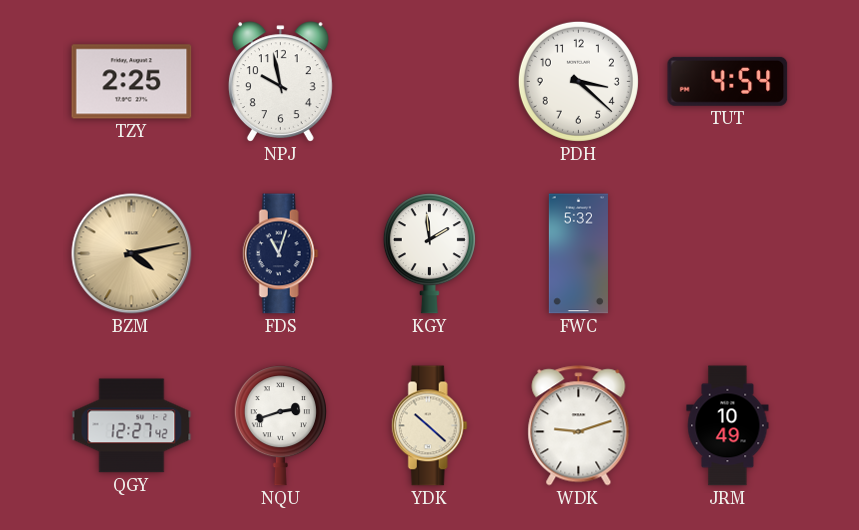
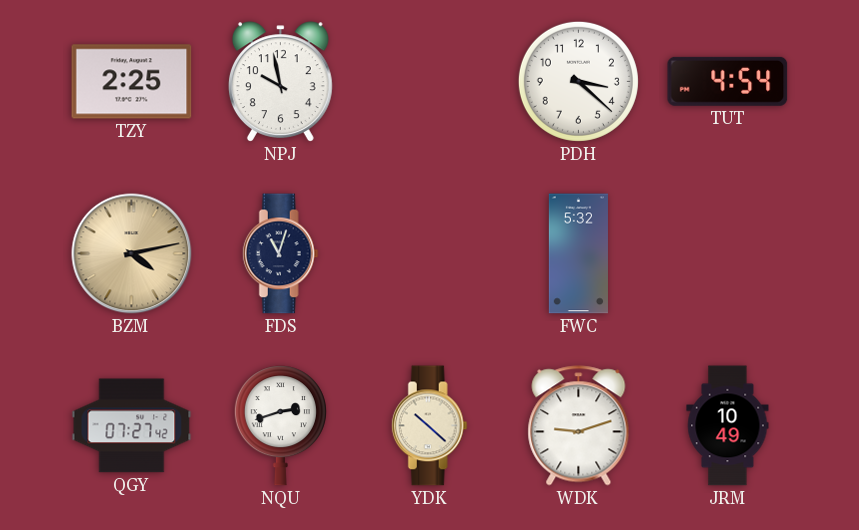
KGY: 1:59 -> none (429, 254)
QGY: 12:27 -> 07:27 (132, 426)
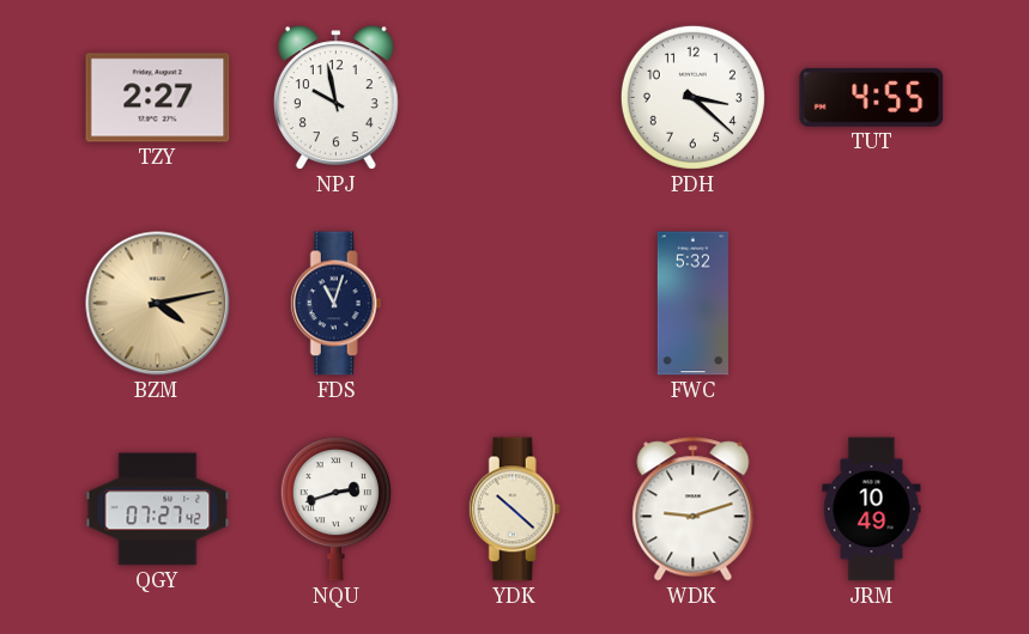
TZY: 2:25 -> 2:27 (158, 98)
TUT: 4:54 -> 4:55 (872, 97)
